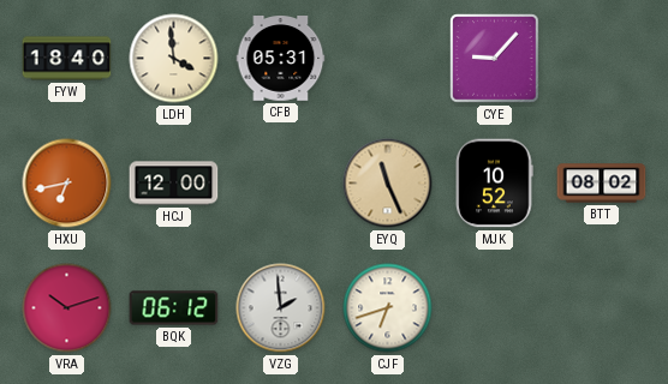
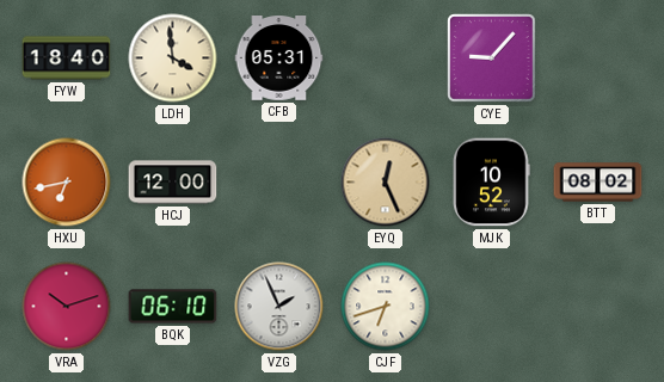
EYQ: 11:26 -> 12:26 (386, 183)
BQK: 06:12 -> 06:10 (173, 307)
VZG: 1:59 -> 1:56 (279, 307)
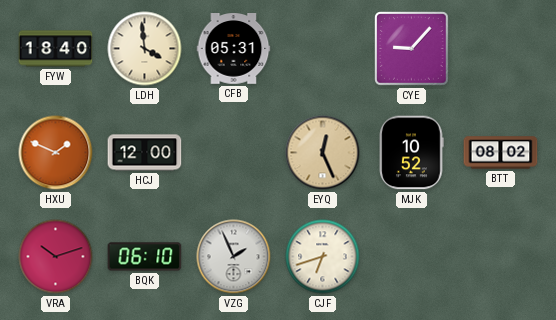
HXU: 6:43 -> 1:49 (56, 153)
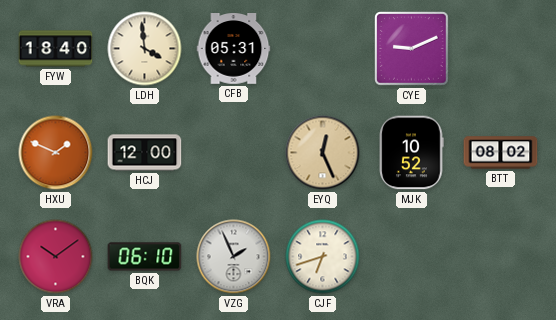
CYE: 9:07 -> 9:11 (412, 49)
VRA: 10:12 -> 10:09 (56, 257)
